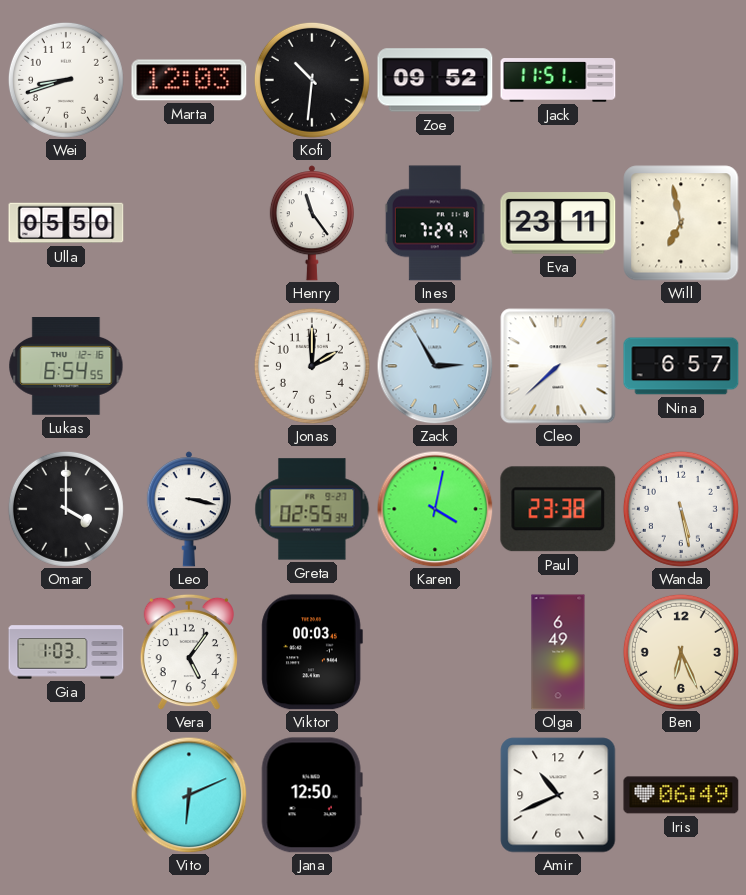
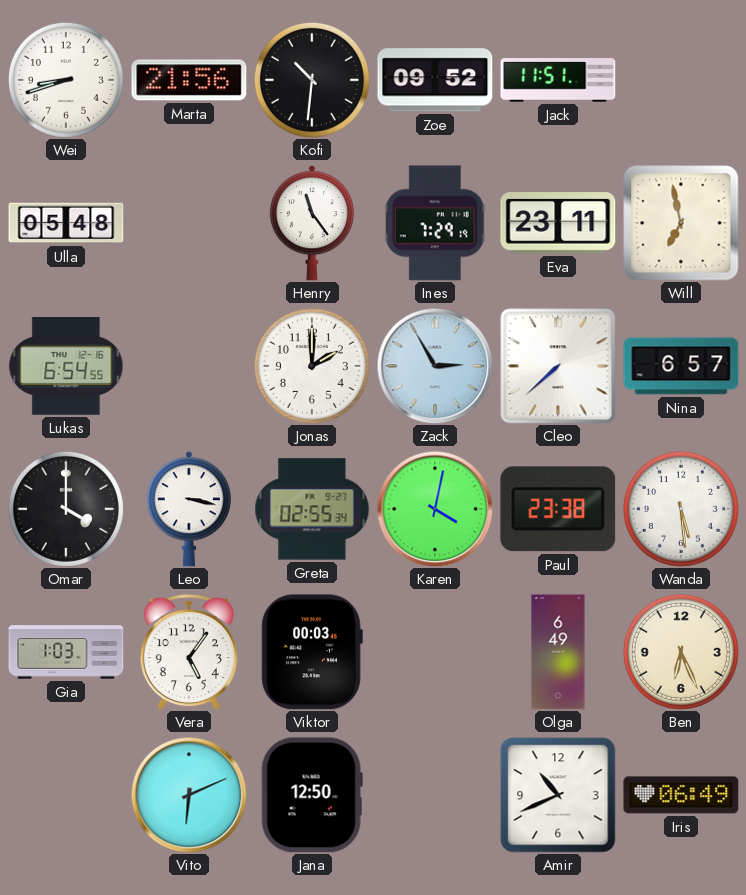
Marta: 12:03 -> 21:56 (189, 80)
Ulla: 05:50 -> 05:48 (66, 223)
Wanda: 5:28 -> 5:29 (681, 509)
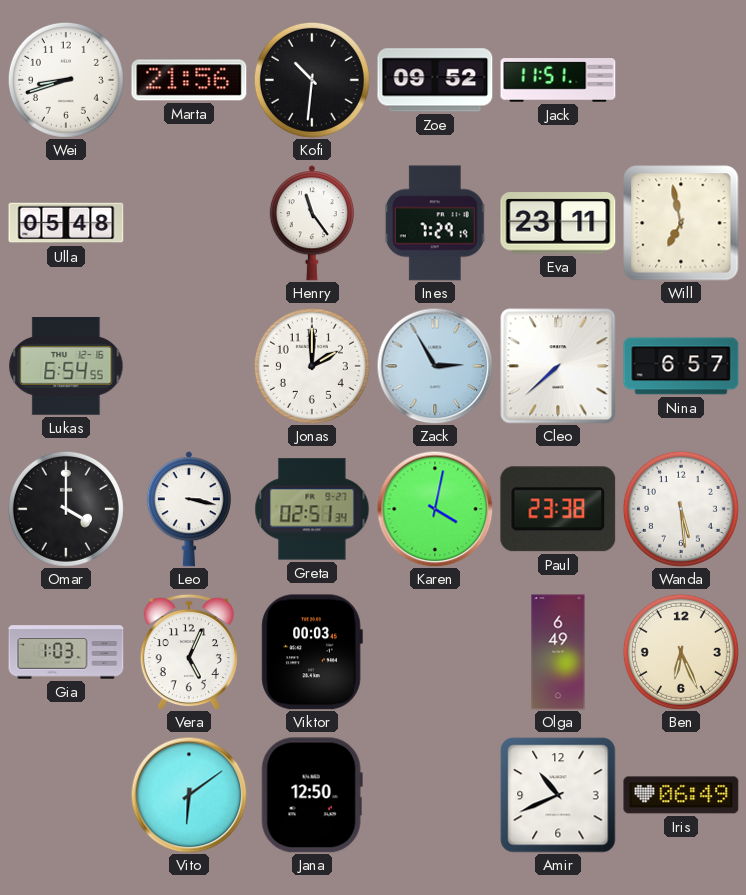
Greta: 02:55 -> 02:51 (312, 509)
Vera: 5:06 -> 5:04 (189, 652)
Vito: 6:11 -> 6:09 (189, 795)
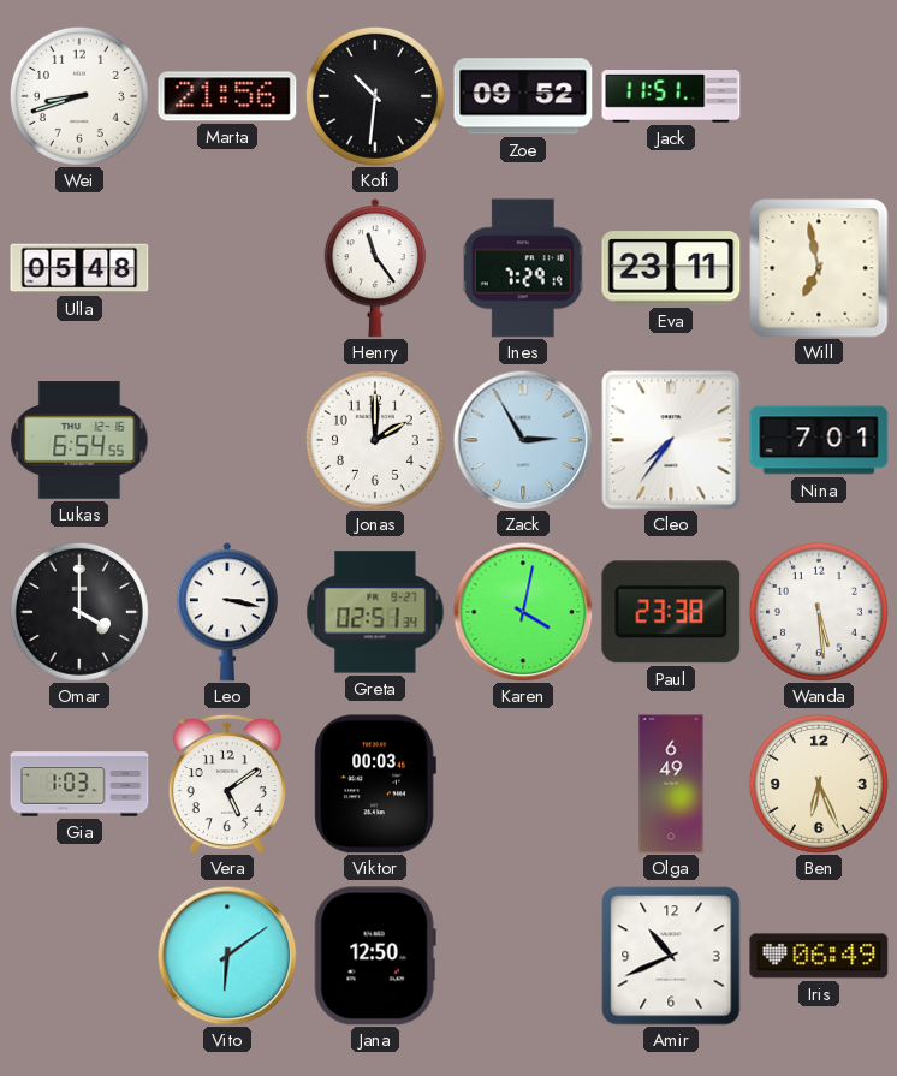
Cleo: 7:38 -> 7:36 (671, 440)
Nina: 6:57 -> 7:01 (819, 440)
Vera: 5:04 -> 5:09 (227, 784)
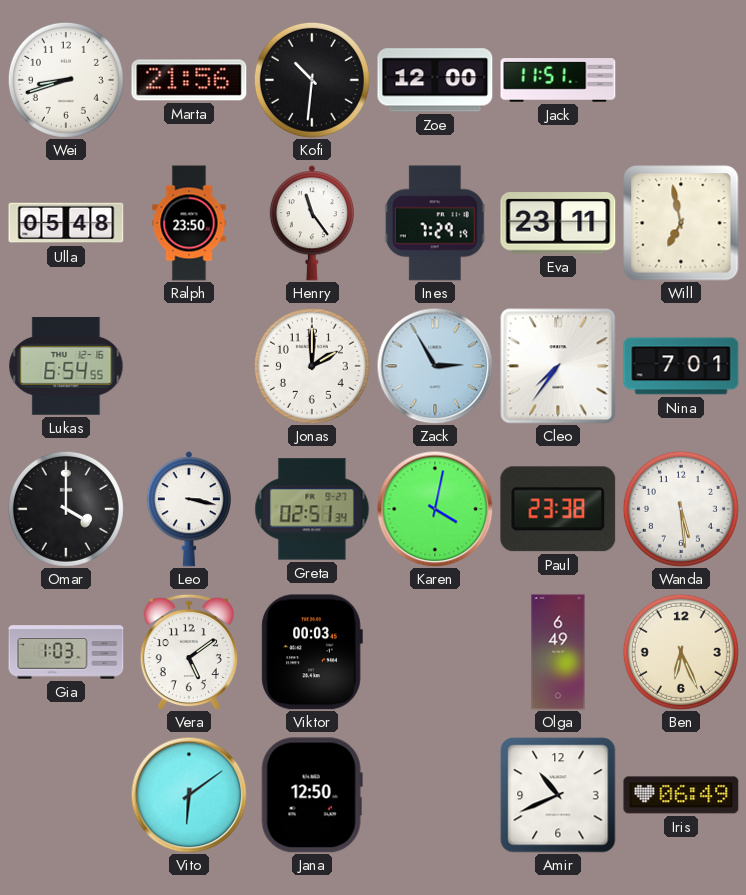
Zoe: 09:52 -> 12:00 (435, 80)
Ralph: none -> 23:50 (189, 223)
